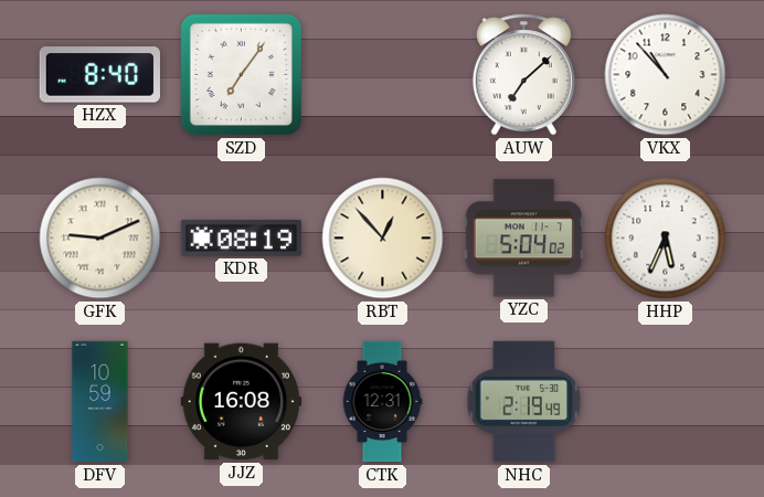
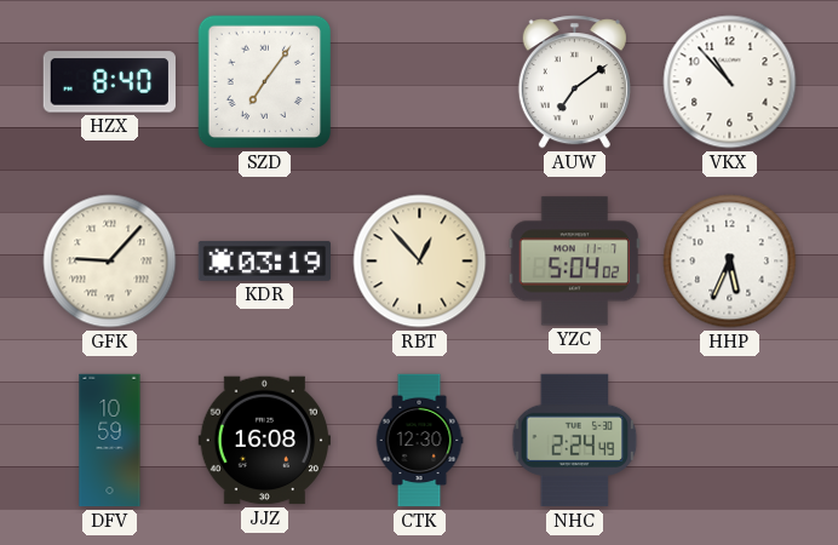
AUW: 7:08 -> 7:09 (574, 82)
GFK: 9:11 -> 9:07 (110, 262)
KDR: 08:19 -> 03:19 (264, 262)
CTK: 12:31 -> 12:30 (419, 441)
NHC: 2:19 -> 2:24 (575, 441)
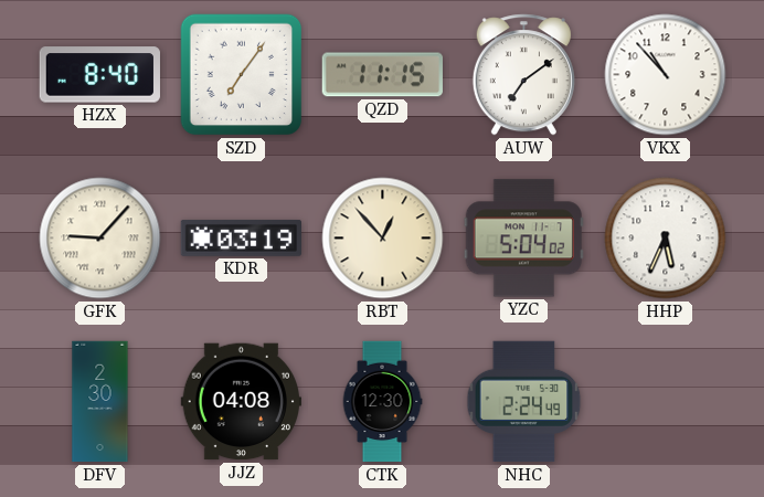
QZD: none -> 11:15 (382, 75)
DFV: 10:59 -> 2:30 (100, 402)
JJZ: 16:08 -> 04:08 (241, 402)
